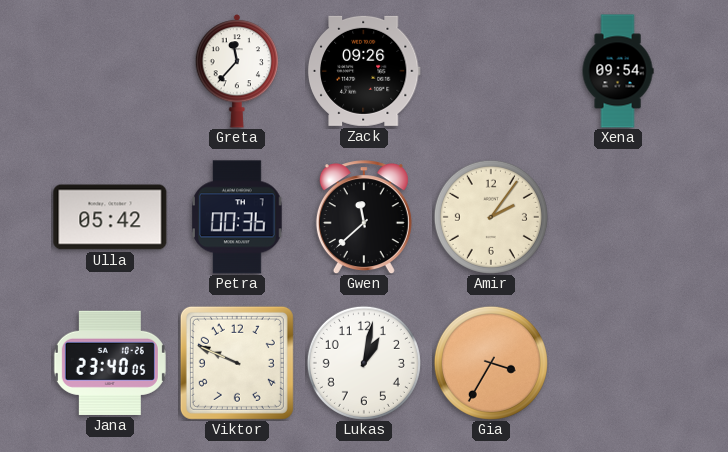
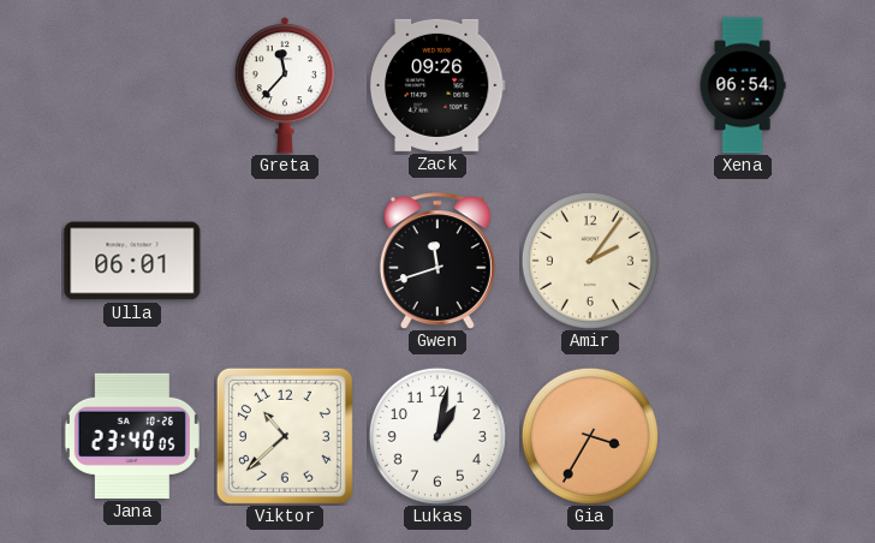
Xena: 09:54 -> 06:54 (743, 85)
Ulla: 05:42 -> 06:01 (132, 261)
Petra: 00:36 -> none (238, 217)
Gwen: 11:38 -> 11:42 (437, 261)
Viktor: 9:49 -> 10:38 (285, 436)
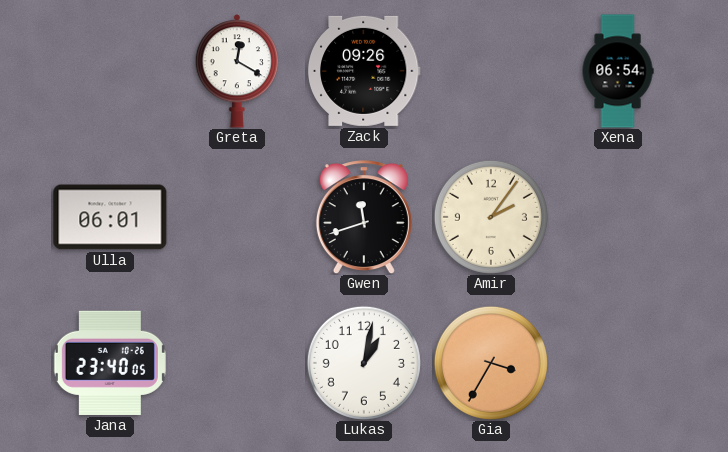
Greta: 11:37 -> 12:20 (237, 71)
Viktor: 10:38 -> none (285, 436)
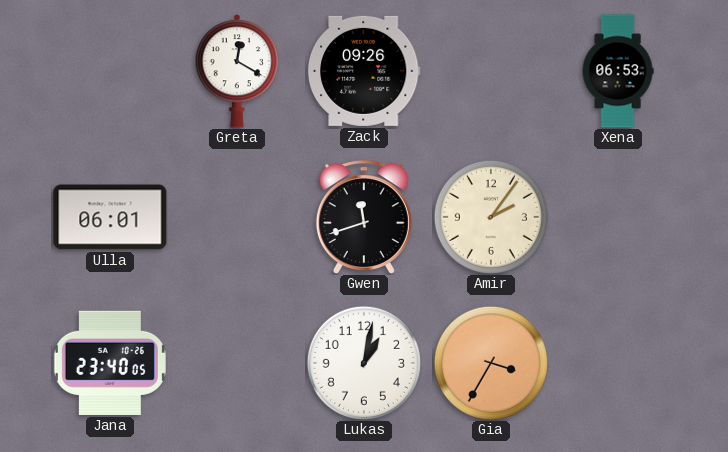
Xena: 06:54 -> 06:53 (618, 71)
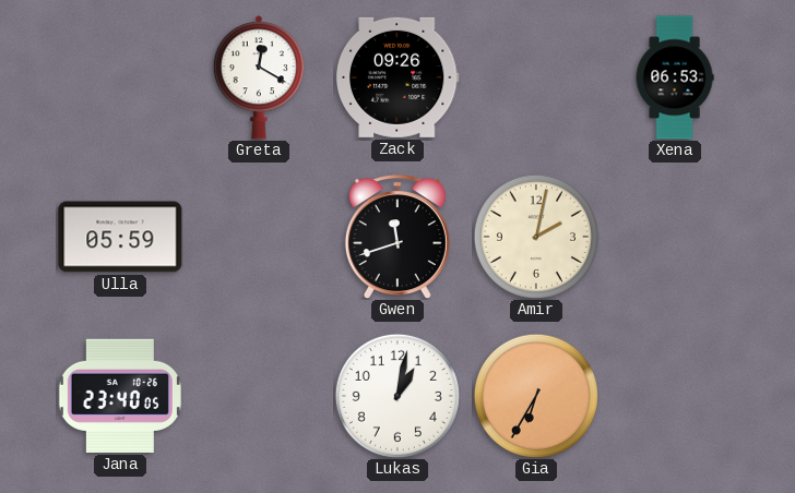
Ulla: 06:01 -> 05:59 (120, 237)
Amir: 2:06 -> 2:02 (536, 237)
Gia: 3:35 -> 6:35 (536, 396)
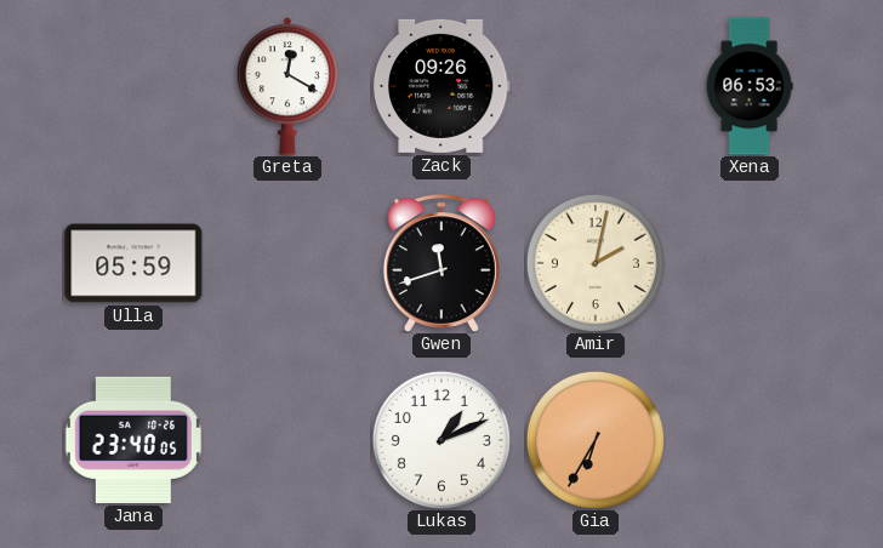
Lukas: 1:02 -> 1:11 (441, 440)
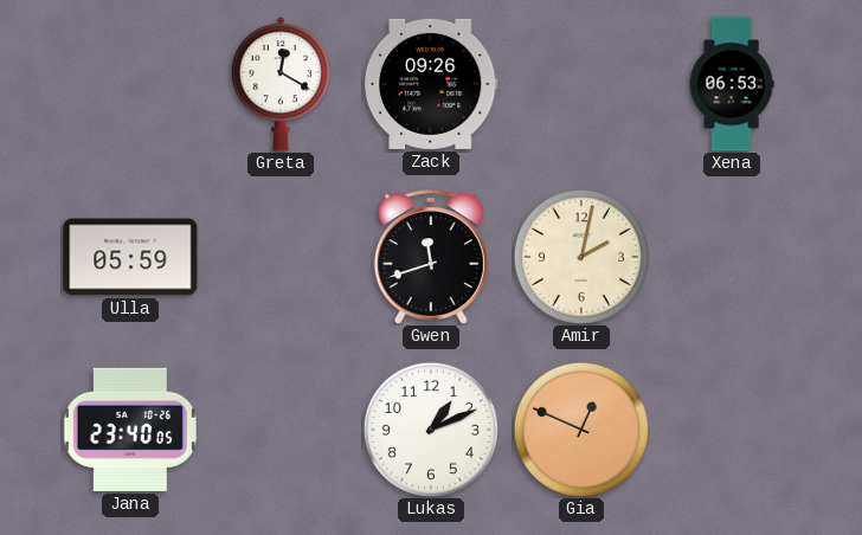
Gia: 6:35 -> 12:49 (581, 430)
